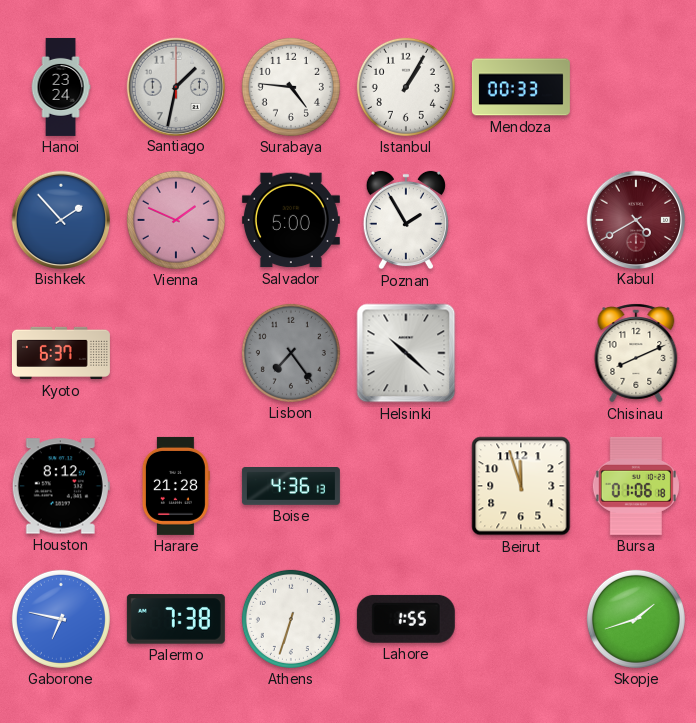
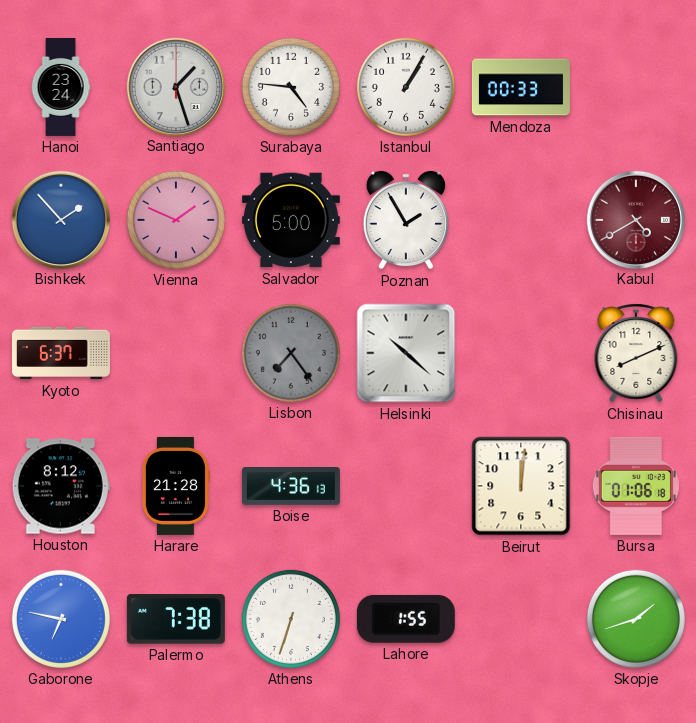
Santiago: 1:32 -> 1:27 (175, 86)
Beirut: 11:57 -> 12:01 (521, 486)
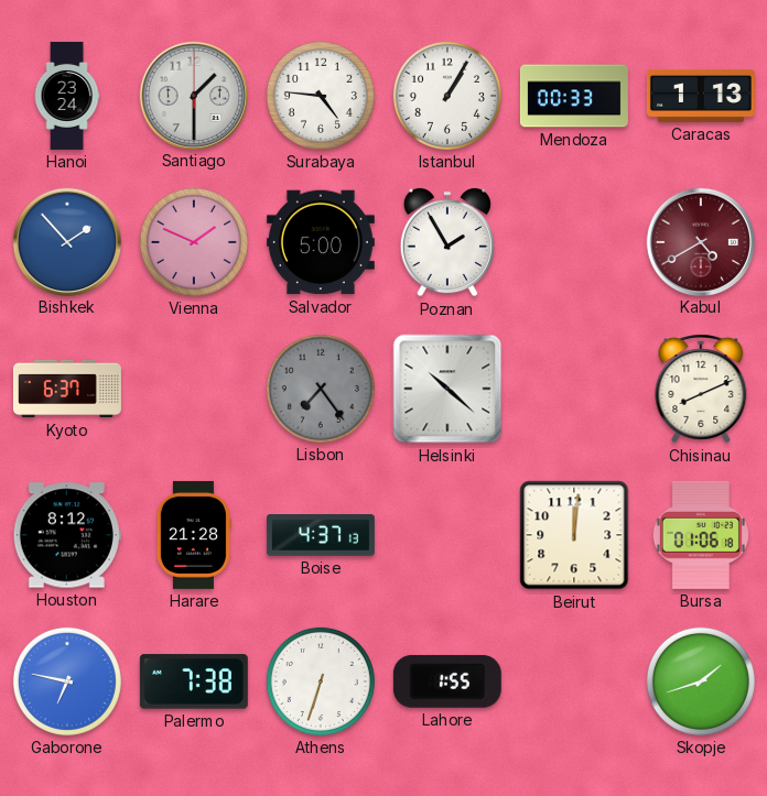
Santiago: 1:27 -> 1:30 (193, 95)
Caracas: none -> 1:13 (701, 96)
Boise: 4:36 -> 4:37 (321, 536)
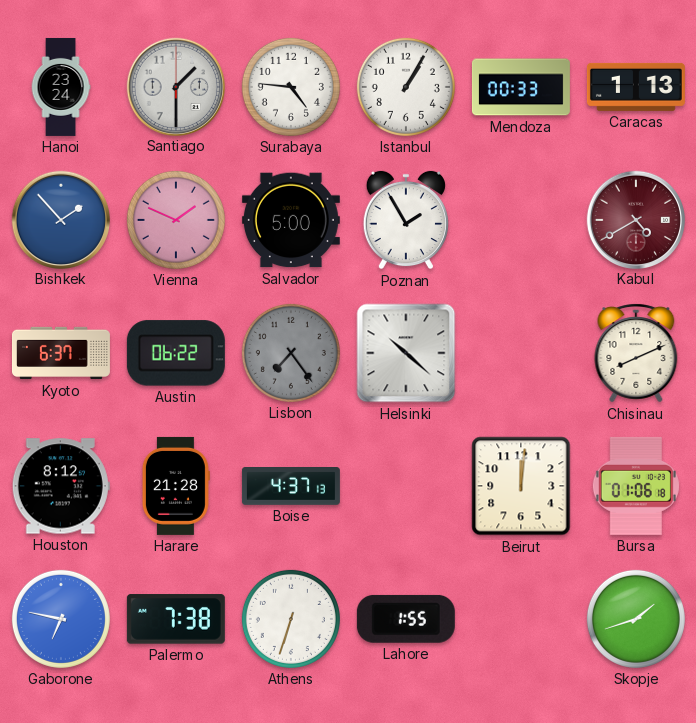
Austin: none -> 06:22 (176, 353)
